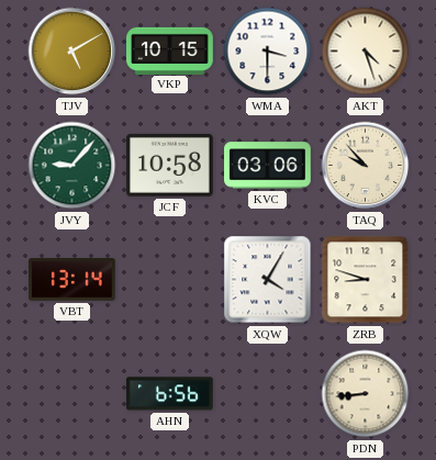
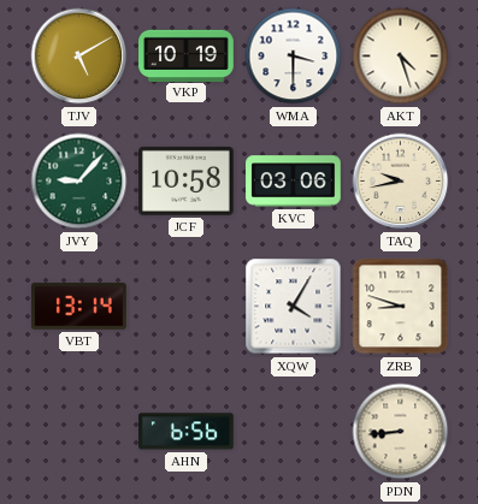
VKP: 10:15 -> 10:19 (187, 55)
TAQ: 9:53 -> 9:43 (401, 182)
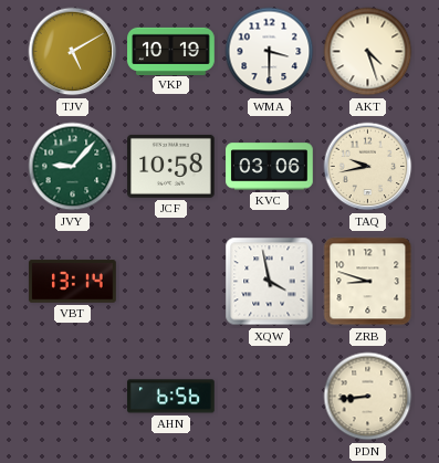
XQW: 4:05 -> 3:58 (270, 282)
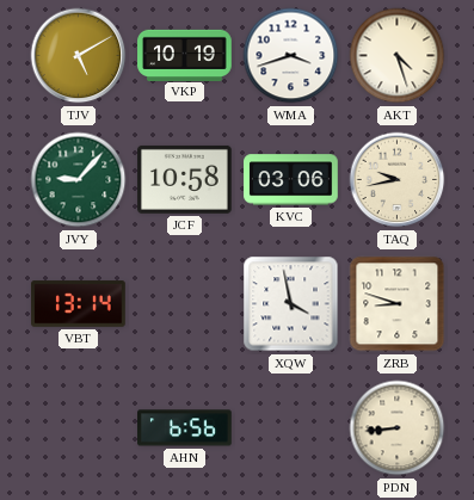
WMA: 3:30 -> 3:42 (291, 56)
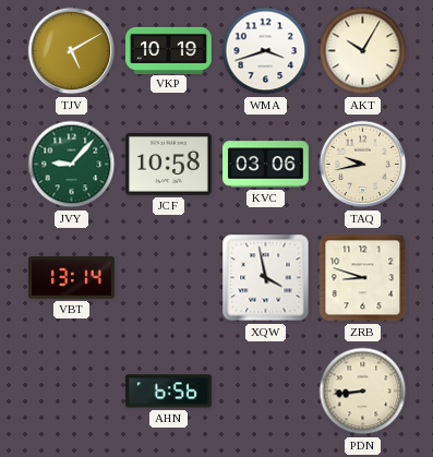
AKT: 4:27 -> 10:05 (363, 51)
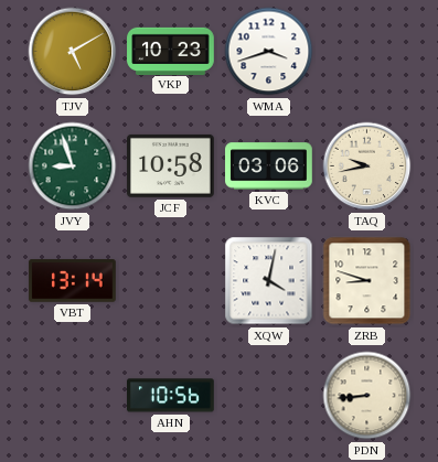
VKP: 10:19 -> 10:23 (171, 51)
AKT: 10:05 -> none (363, 51)
JVY: 9:07 -> 8:57 (73, 166)
XQW: 3:58 -> 4:02 (269, 281)
AHN: 6:56 -> 10:56 (171, 396)
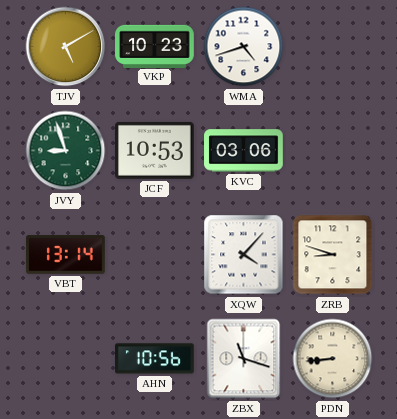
WMA: 3:42 -> 4:42 (244, 47)
JCF: 10:58 -> 10:53 (155, 150)
TAQ: 9:43 -> none (367, 166)
XQW: 4:02 -> 4:07 (244, 255)
ZBX: none -> 11:18 (244, 359)
